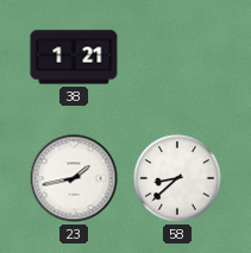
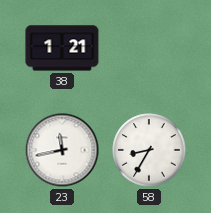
23: 1:43 -> 11:43 (62, 150)
58: 8:38 -> 8:35 (149, 150)
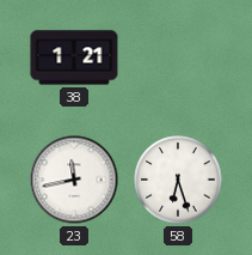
58: 8:35 -> 6:27 (178, 180)
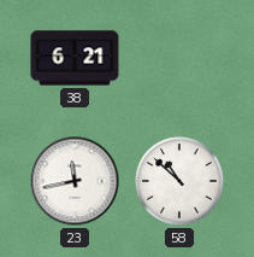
38: 1:21 -> 6:21 (75, 58)
58: 6:27 -> 10:52 (179, 181)
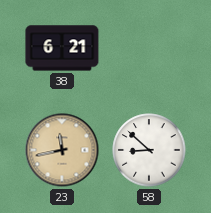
23 dial: white -> champagne (62, 150)
58: 10:52 -> 8:52 (149, 150)
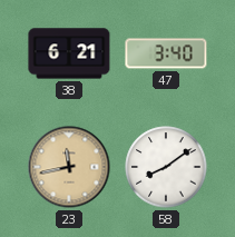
47: none -> 3:40 (166, 53)
58: 8:52 -> 8:09 (166, 167)
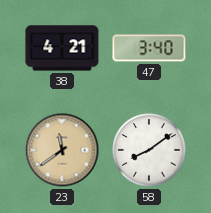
38: 6:21 -> 4:21 (62, 48)
23: 11:43 -> 11:39 (62, 150)
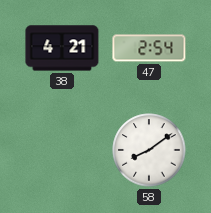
47: 3:40 -> 2:54 (149, 48)
23: 11:39 -> none (62, 150)
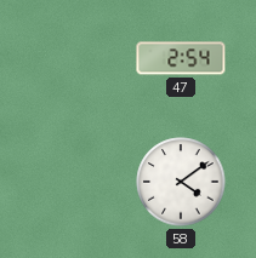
38: 4:21 -> none (62, 48)
58: 8:09 -> 4:09 (181, 182)
